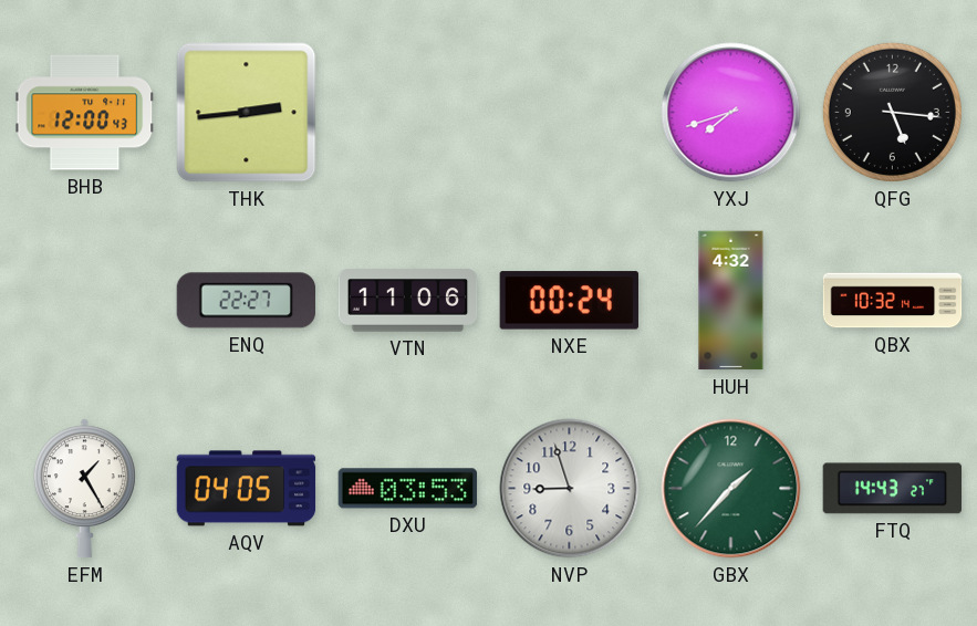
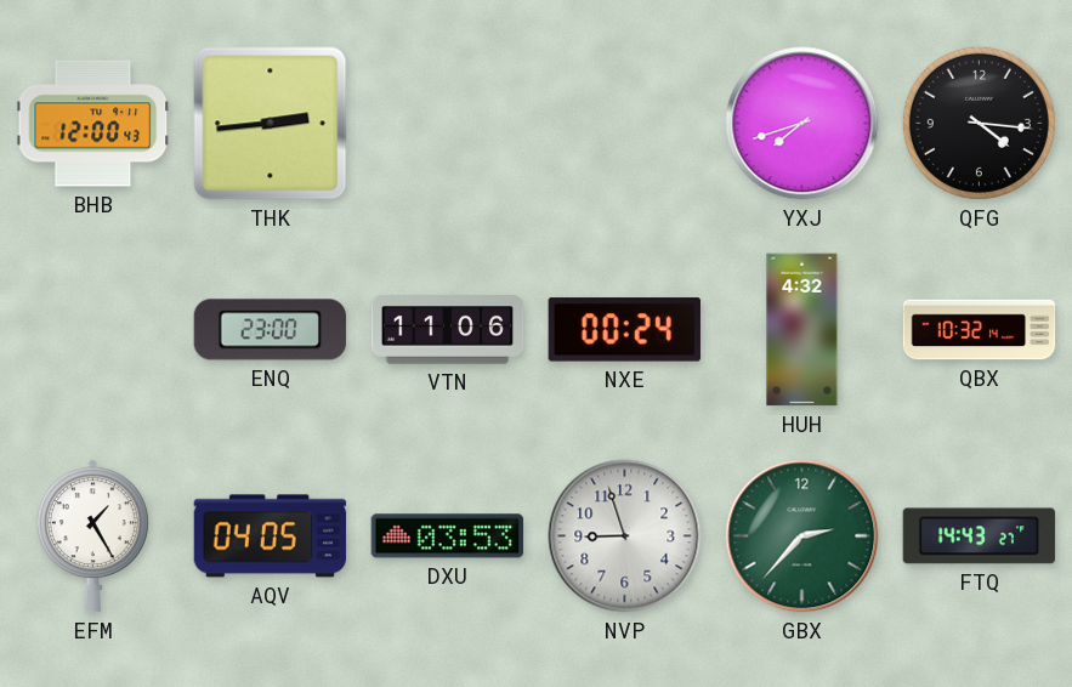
QFG: 5:16 -> 4:16 (979, 123)
ENQ: 22:27 -> 23:00 (271, 330)
GBX: 1:37 -> 2:37 (802, 536)
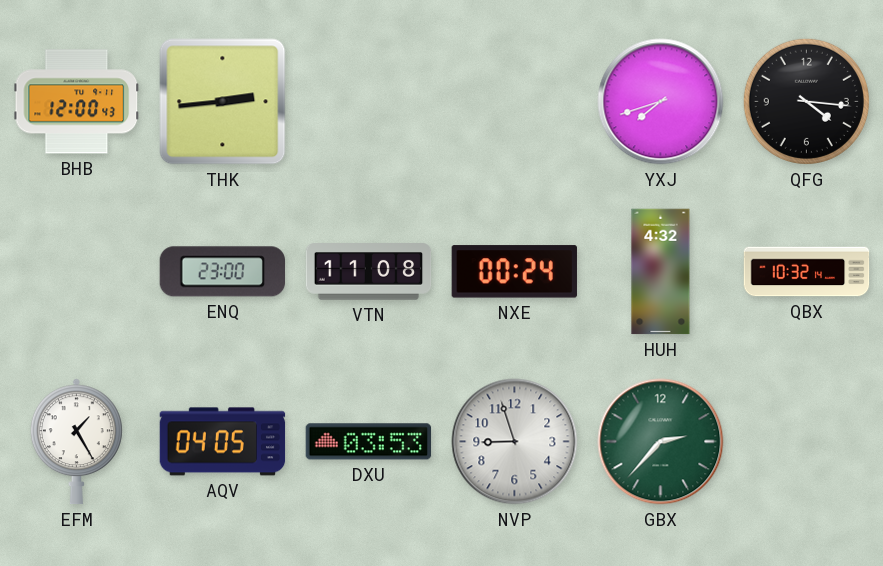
VTN: 11:06 -> 11:08 (369, 272)
FTQ: 14:43 -> none (980, 536)
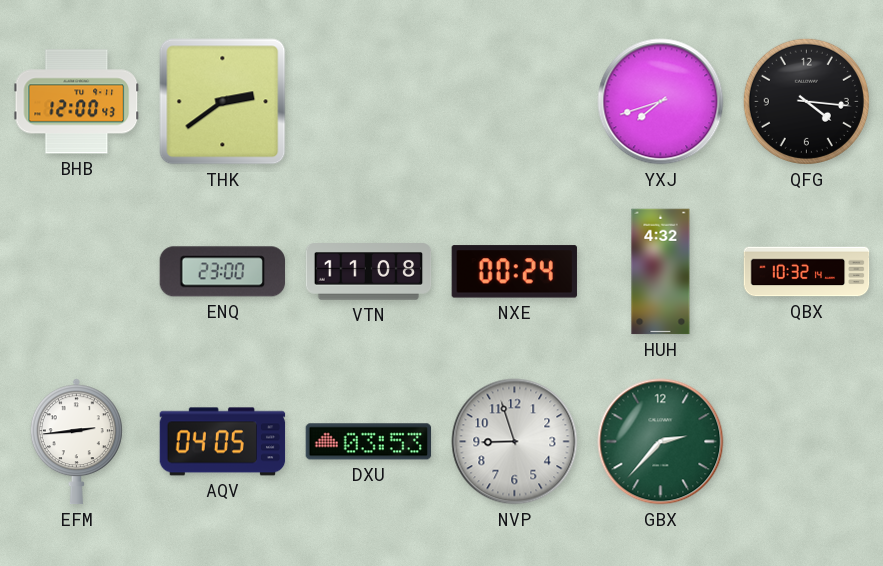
THK: 2:44 -> 2:39 (223, 102)
EFM: 1:25 -> 2:44 (76, 442)
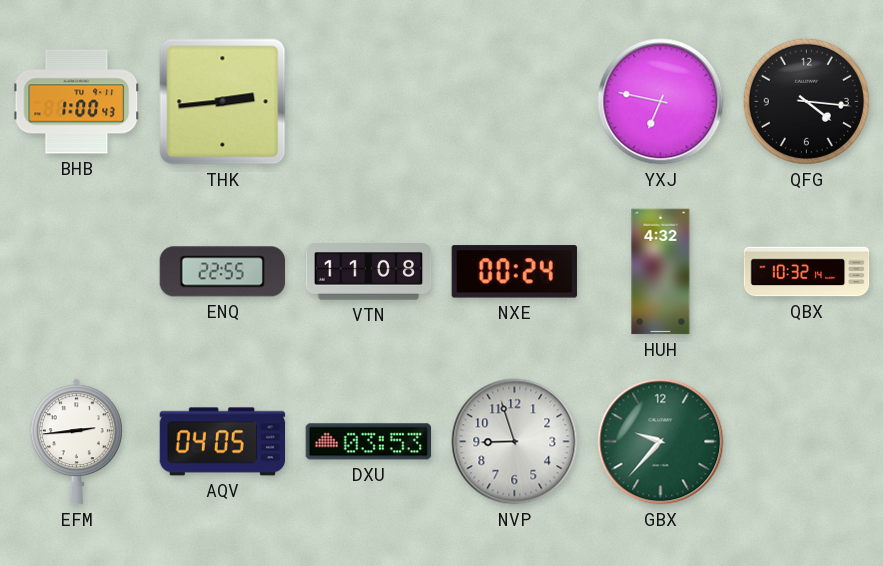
BHB: 12:00 -> 1:00 (77, 102)
THK: 2:39 -> 2:44 (223, 102)
YXJ: 7:42 -> 6:47 (661, 102)
ENQ: 23:00 -> 22:55 (223, 272)
GBX: 2:37 -> 9:37 (661, 442)
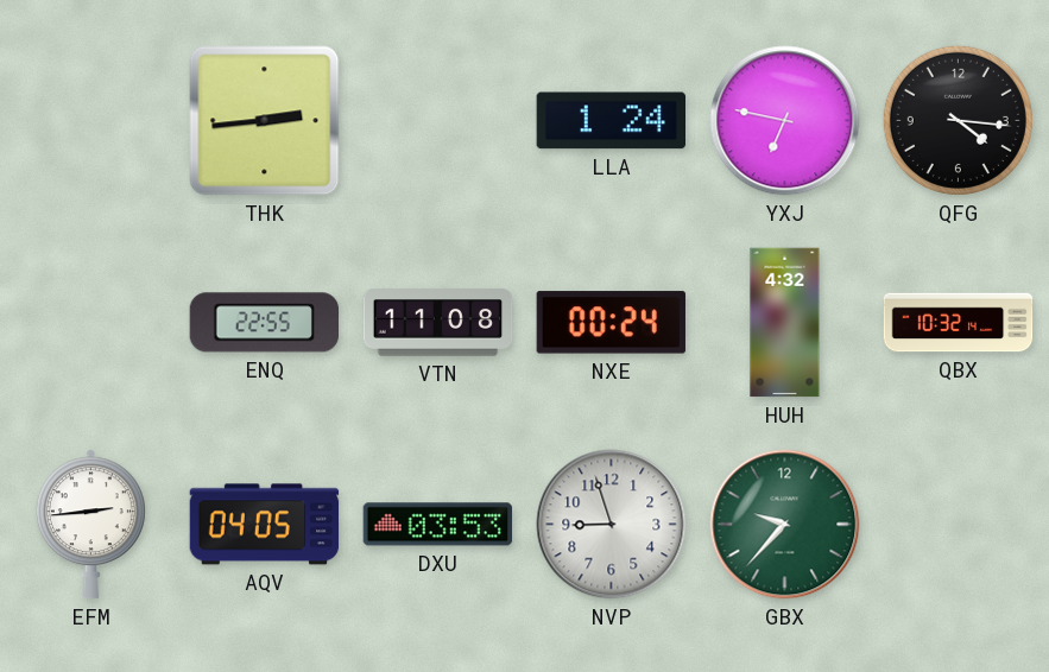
BHB: 1:00 -> none (77, 102)
LLA: none -> 1:24 (611, 121)
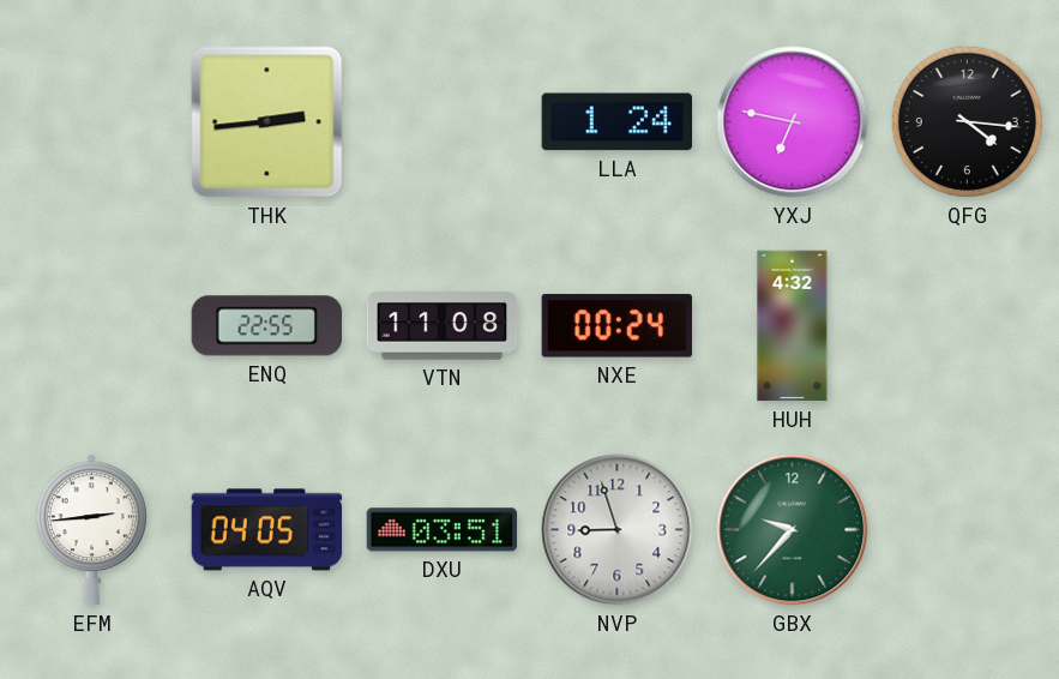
QBX: 10:32 -> none (959, 323)
DXU: 03:53 -> 03:51 (443, 530)
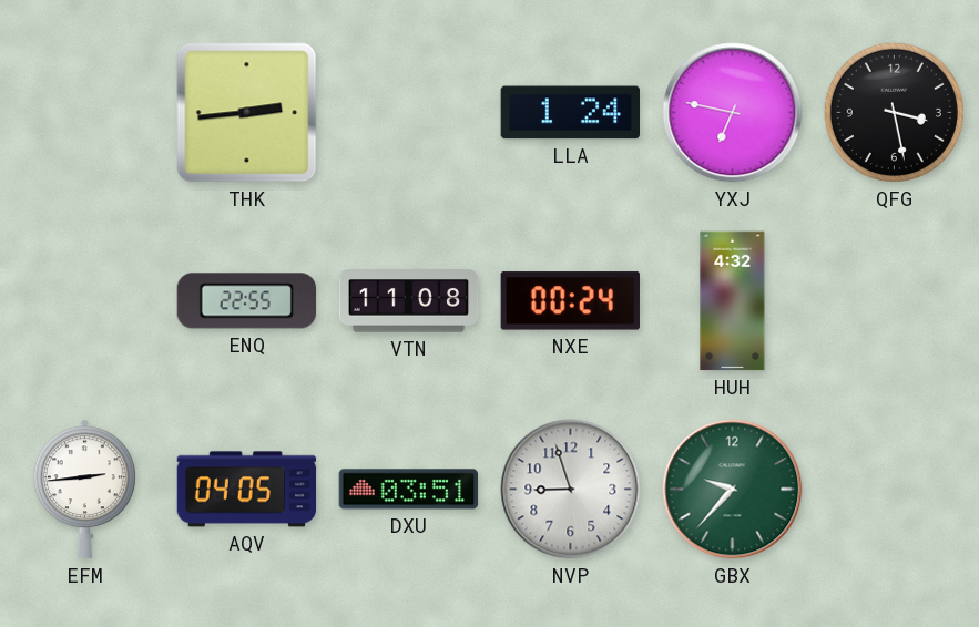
QFG: 4:16 -> 3:28 (894, 112)
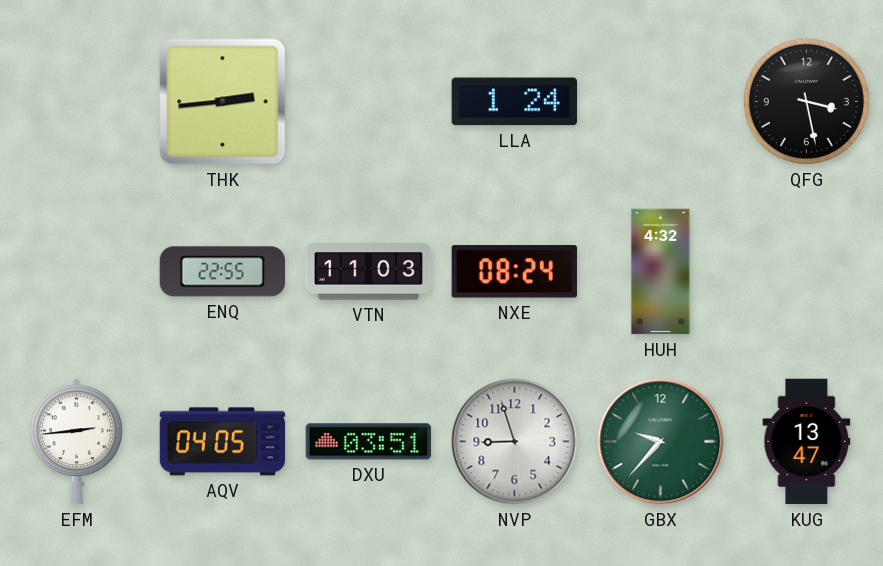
YXJ: 6:47 -> none (733, 113)
VTN: 11:08 -> 11:03 (369, 272)
NXE: 00:24 -> 08:24 (514, 272)
KUG: none -> 13:47 (807, 442)
